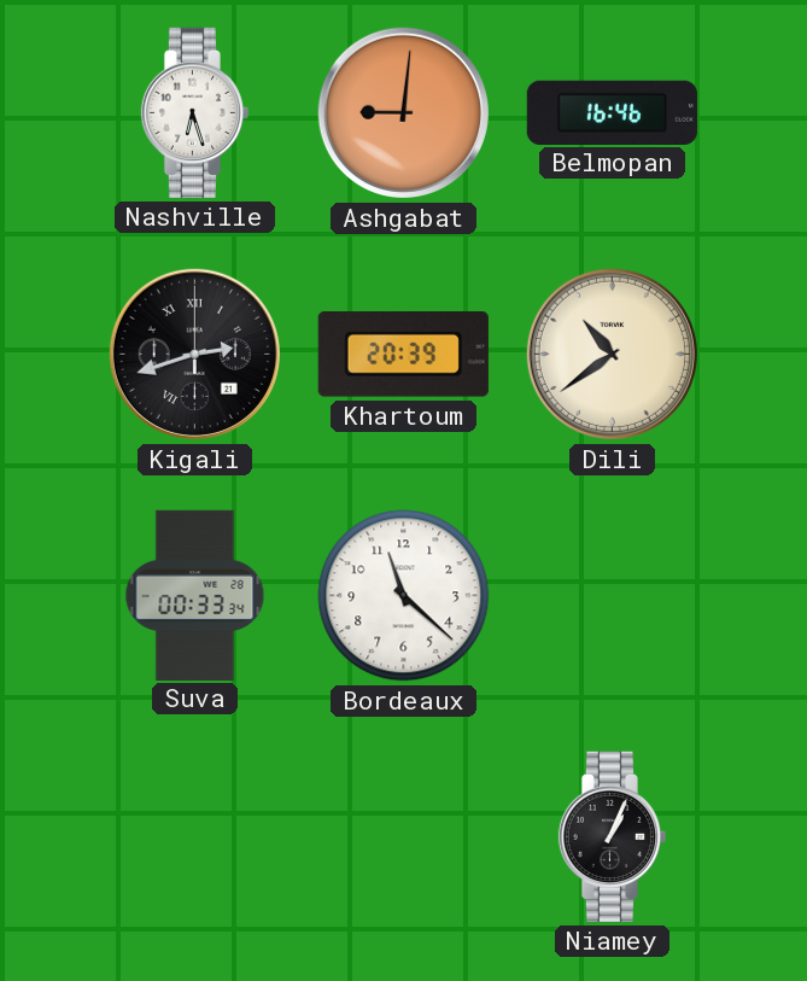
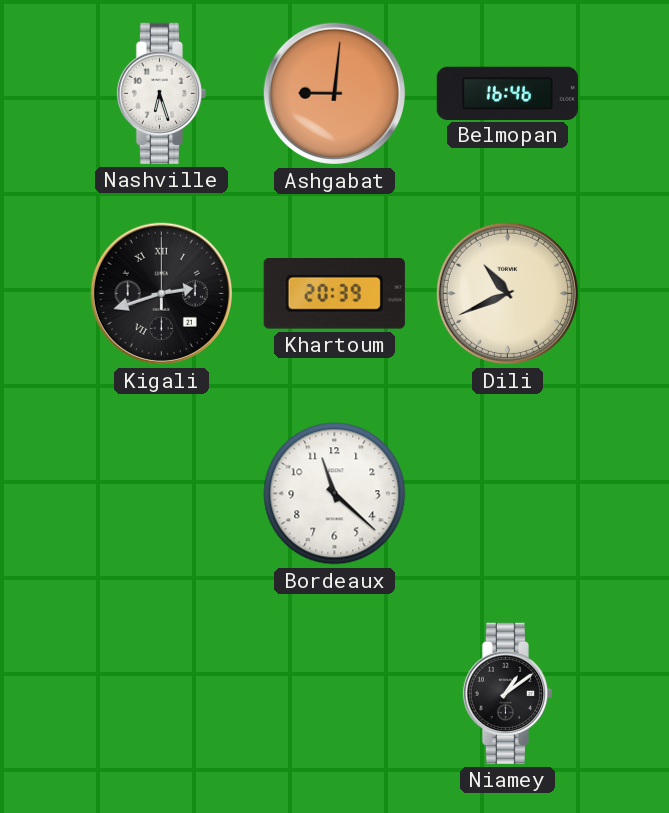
Dili: 10:39 -> 10:41 (507, 293)
Suva: 00:33 -> none (195, 595)
Niamey: 1:04 -> 1:09 (507, 693)
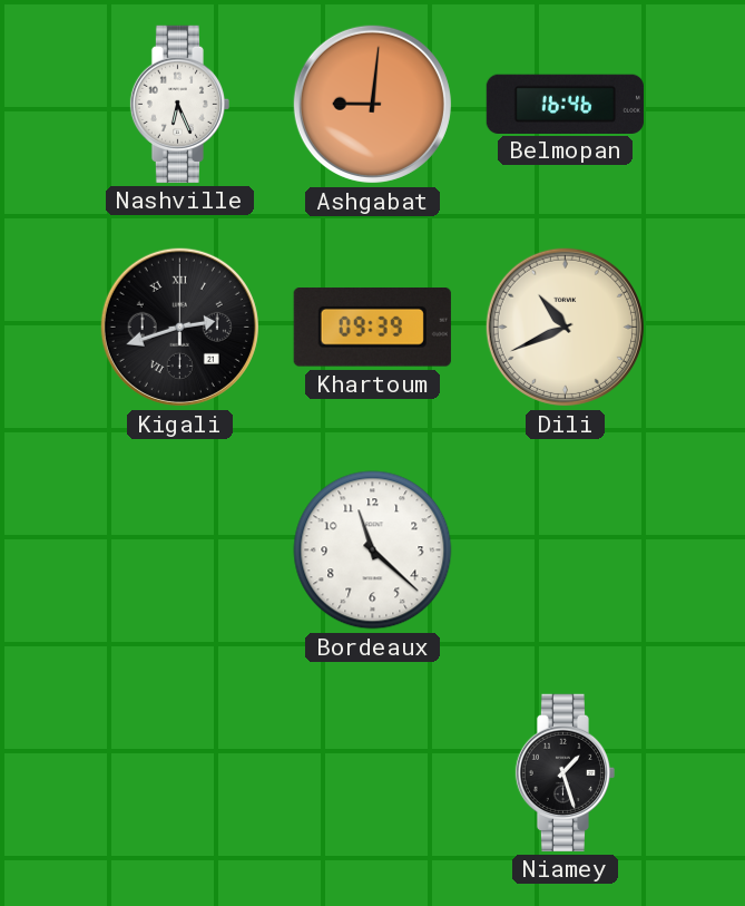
Nashville: 6:27 -> 6:26 (179, 104)
Khartoum: 20:39 -> 09:39 (372, 328)
Niamey: 1:09 -> 1:27 (565, 772)
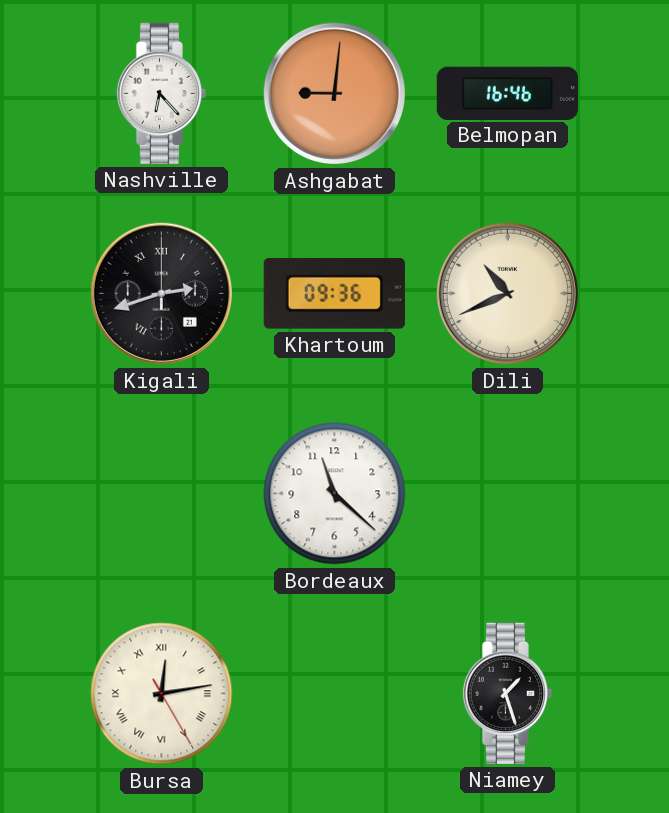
Nashville: 6:26 -> 6:23 (161, 93)
Khartoum: 09:39 -> 09:36 (334, 294)
Bursa: none -> 12:13 (162, 694)
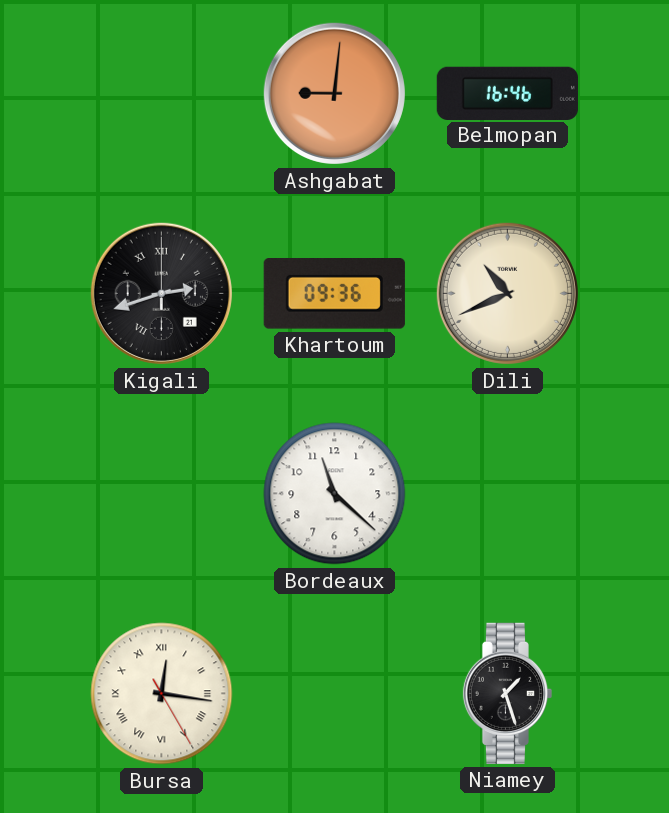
Nashville: 6:23 -> none (161, 93)
Bursa: 12:13 -> 12:16 (162, 694)
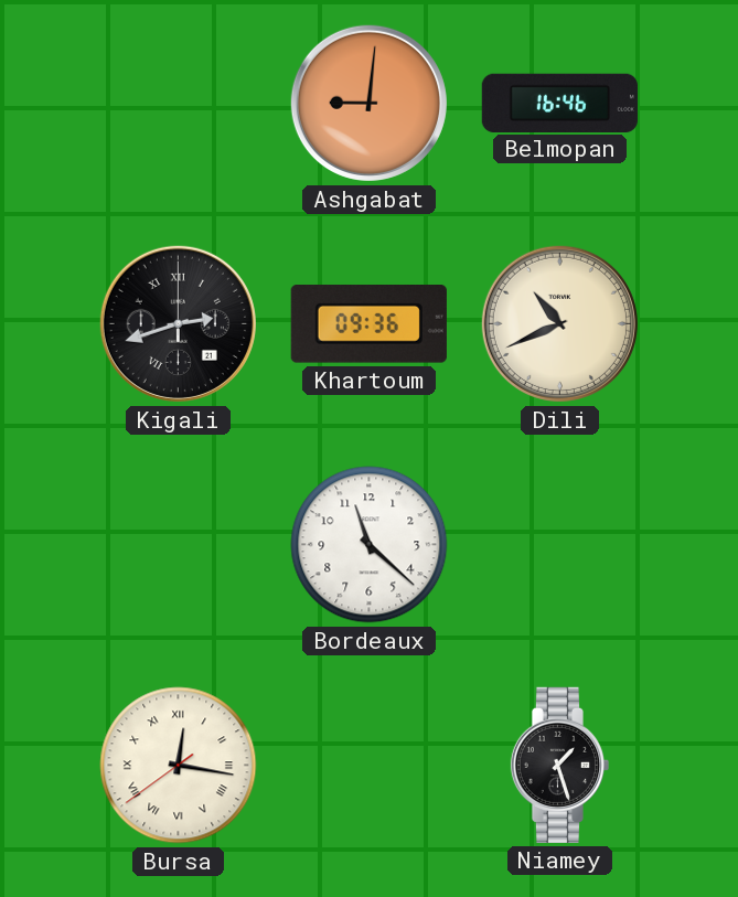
Bursa: 12:16:25 -> 12:16:39 (179, 766)
